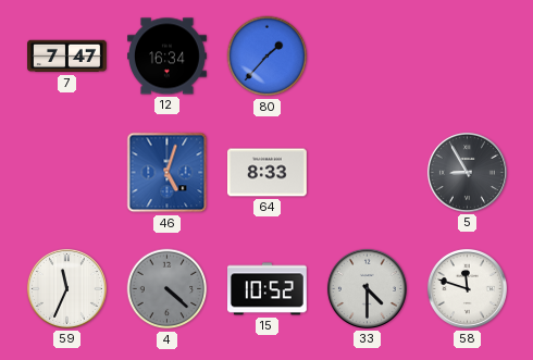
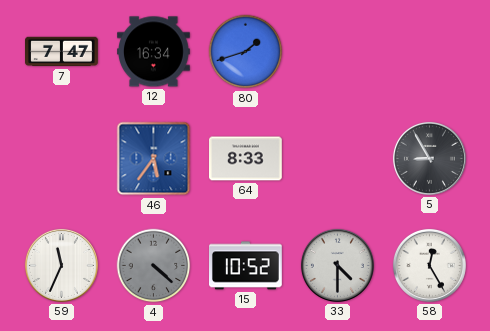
80: 1:37 -> 1:42 (246, 52)
46: 5:03 -> 5:36 (154, 159)
58: 11:48 -> 12:25 (429, 265)
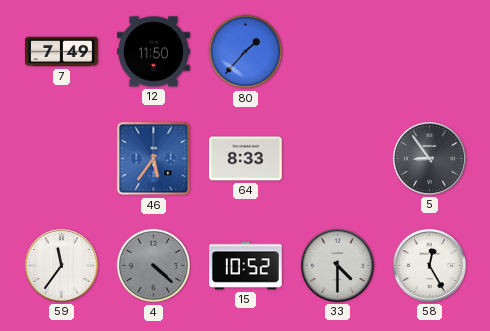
7: 7:47 -> 7:49 (62, 52)
12: 16:34 -> 11:50 (154, 52)
80: 1:42 -> 1:37 (246, 52)
5: 8:55 -> 8:54 (429, 158)
59: 11:34 -> 11:36 (61, 265)
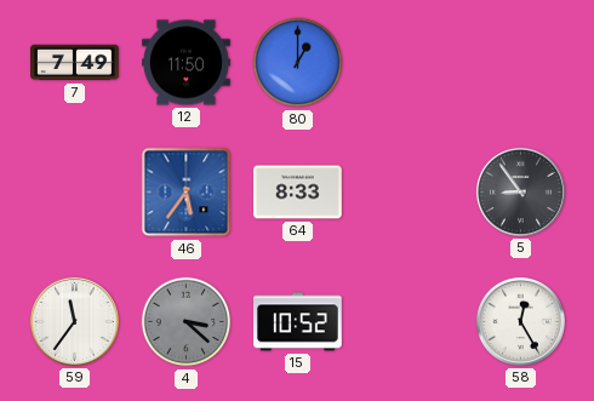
80: 1:37 -> 1:00 (298, 63)
4: 4:22 -> 3:22 (187, 322)
33: 4:30 -> none (337, 265)
